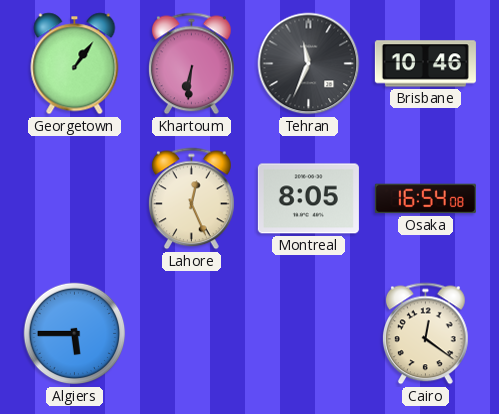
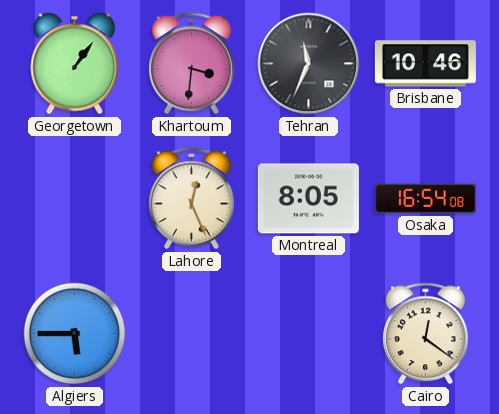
Khartoum: 6:31 -> 3:31 (192, 64)
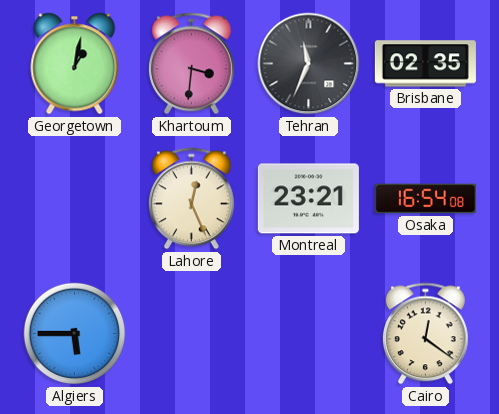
Georgetown: 1:06 -> 1:02 (75, 64)
Brisbane: 10:46 -> 02:35 (425, 64)
Montreal: 8:05 -> 23:21 (308, 199)
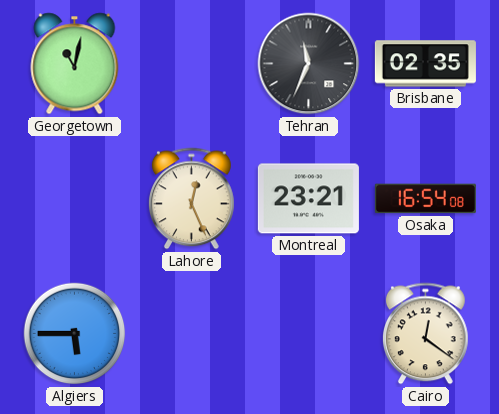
Georgetown: 1:02 -> 11:02 (75, 64)
Khartoum: 3:31 -> none (192, 64)
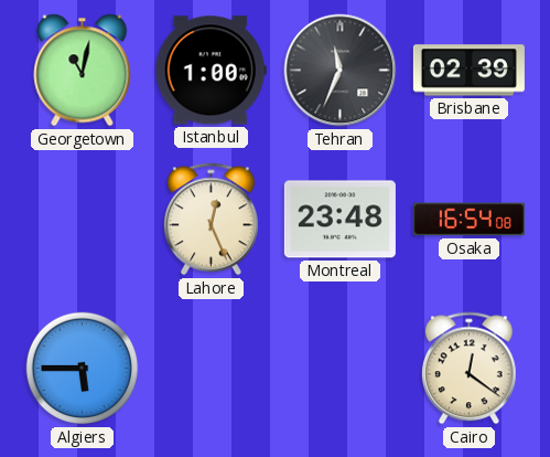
Istanbul: none -> 1:00 (211, 71)
Brisbane: 02:35 -> 02:39 (468, 71)
Montreal: 23:21 -> 23:48 (339, 220)
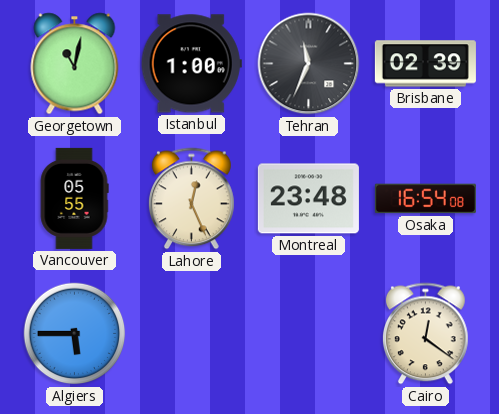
Vancouver: none -> 05:55 (74, 198)
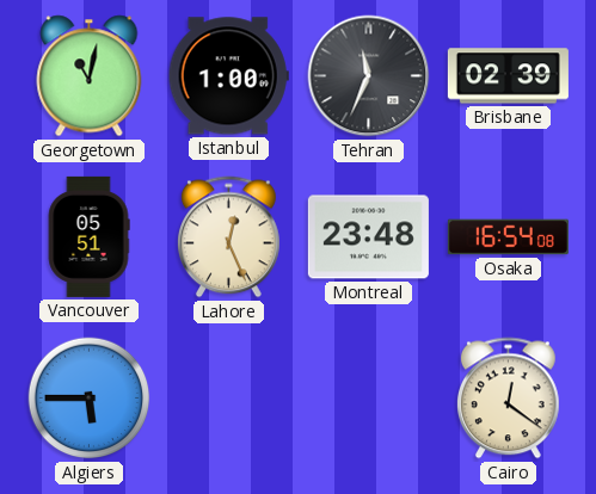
Vancouver: 05:55 -> 05:51 (88, 236)
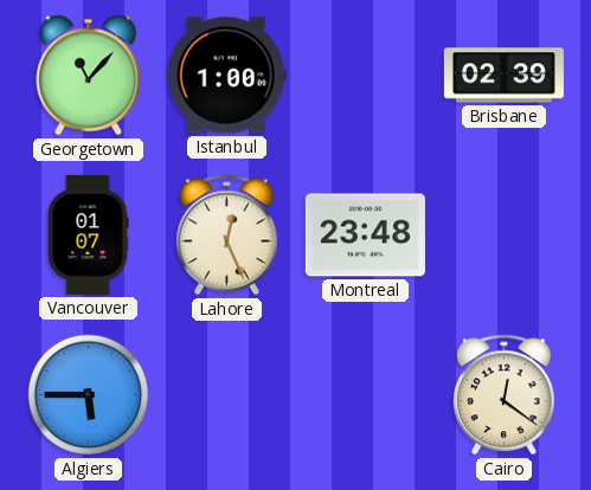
Georgetown: 11:02 -> 11:07 (89, 76)
Tehran: 11:34 -> none (369, 76)
Vancouver: 05:51 -> 01:07 (88, 234)
Osaka: 16:54 -> none (508, 237)
